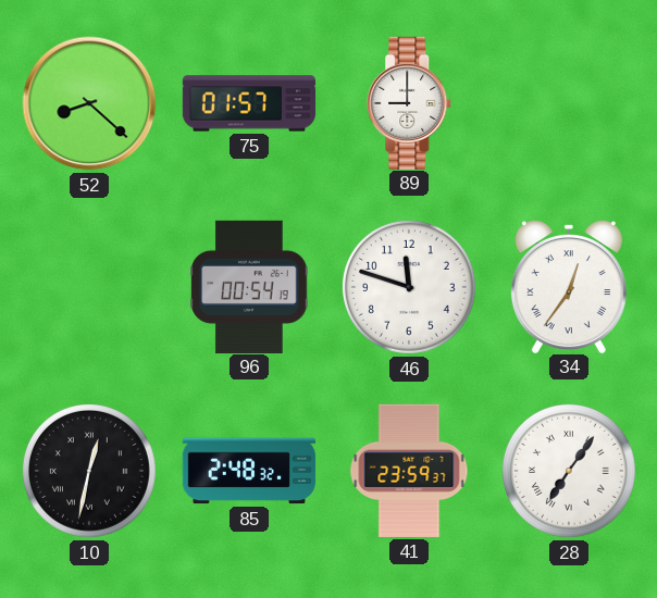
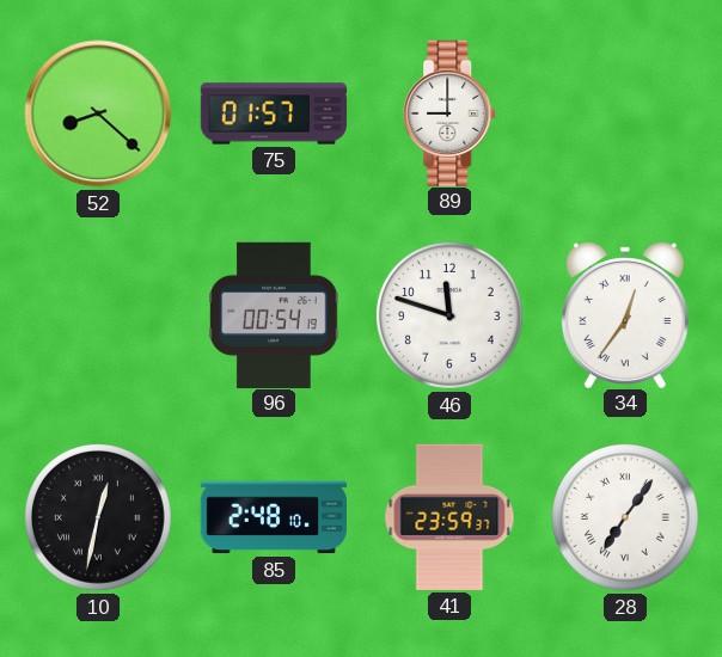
85: 2:48:32 -> 2:48:10 (274, 517)
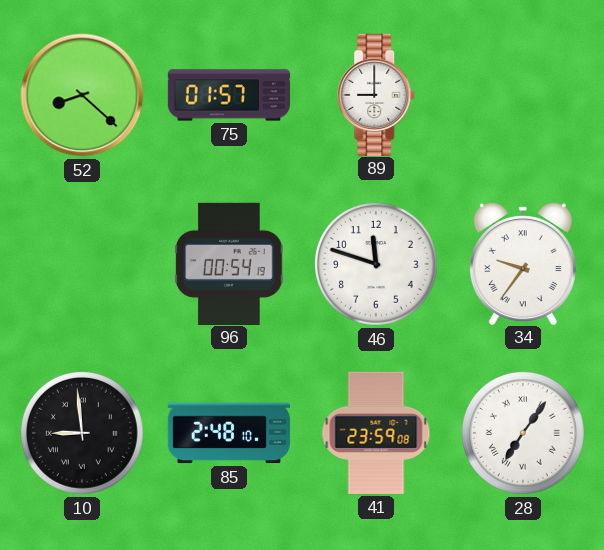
34: 12:36 -> 9:36 (523, 264)
10: 12:32 -> 8:59 (82, 433)
41: 23:59:37 -> 23:59:08 (376, 433)
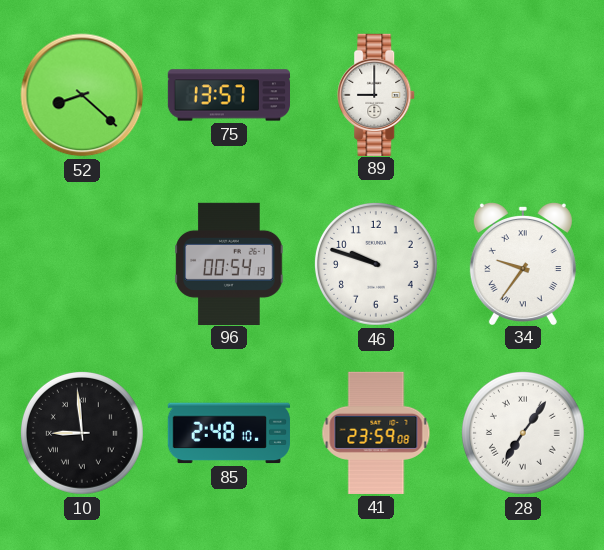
75: 01:57 -> 13:57 (228, 95)
46: 11:48 -> 9:48 (376, 264)
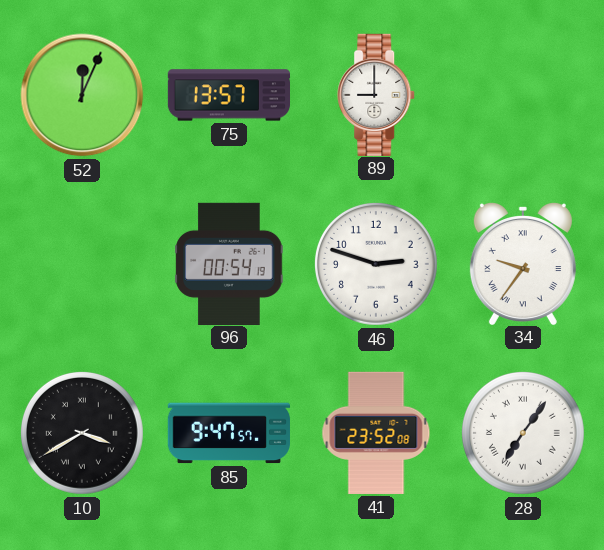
52: 8:22 -> 12:04 (82, 95)
46: 9:48 -> 2:48 (376, 264)
10: 8:59 -> 3:40 (82, 433)
85: 2:48 -> 9:47 (229, 433)
41: 23:59 -> 23:52 (376, 433)
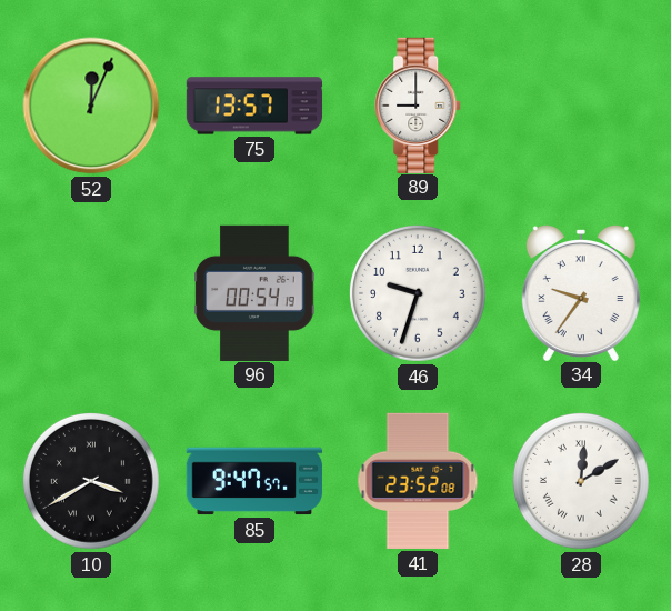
46: 2:48 -> 9:33 (418, 293)
28: 7:06 -> 12:10 (581, 481)
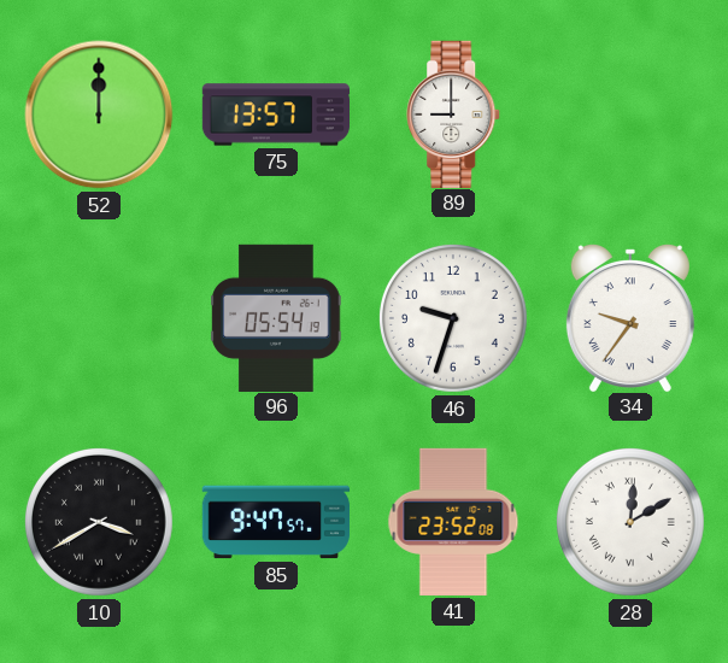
52: 12:04 -> 12:00 (99, 115)
96: 00:54 -> 05:54 (276, 317)
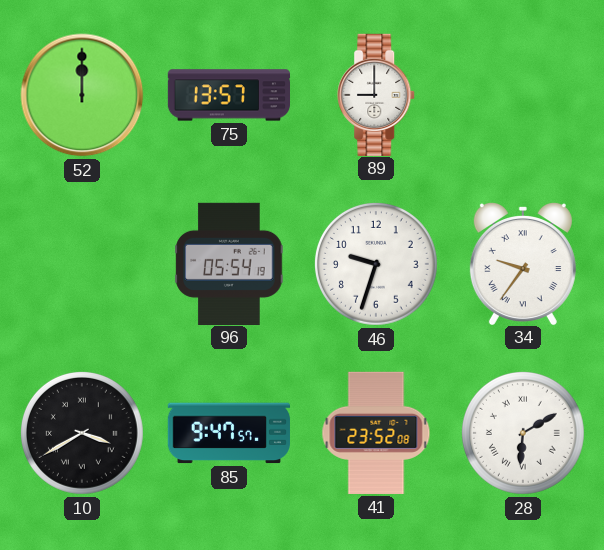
28: 12:10 -> 6:10 (523, 433)
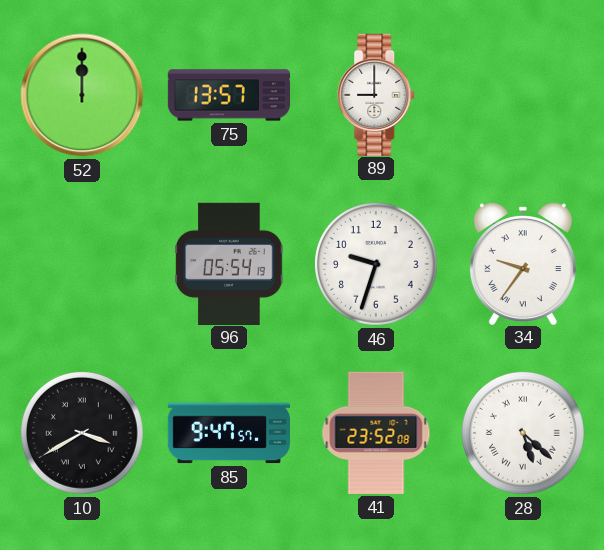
28: 6:10 -> 5:22 (523, 433)
